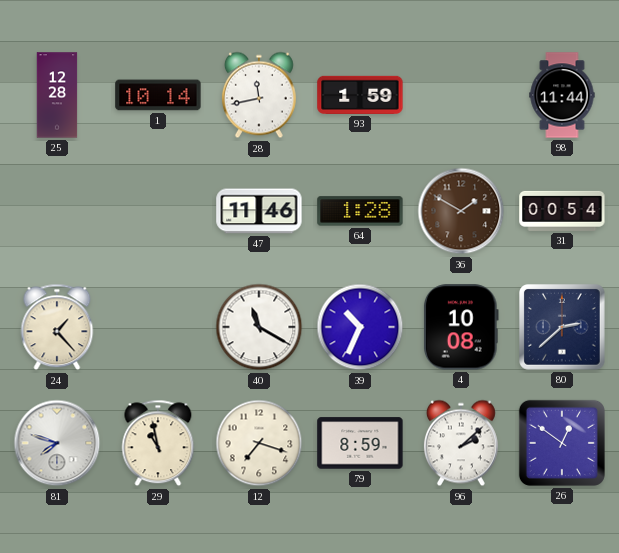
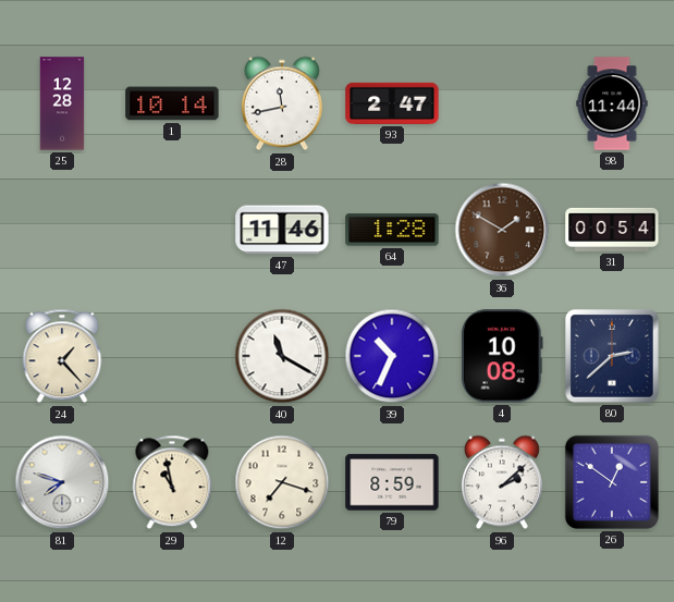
93: 1:59 -> 2:47 (392, 103)
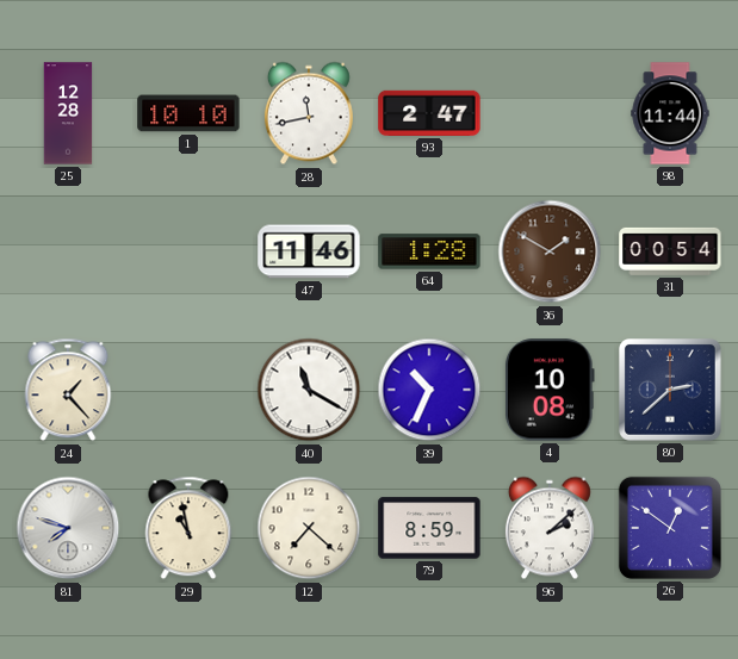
1: 10:14 -> 10:10 (188, 113)
12: 7:18 -> 7:22 (309, 528)
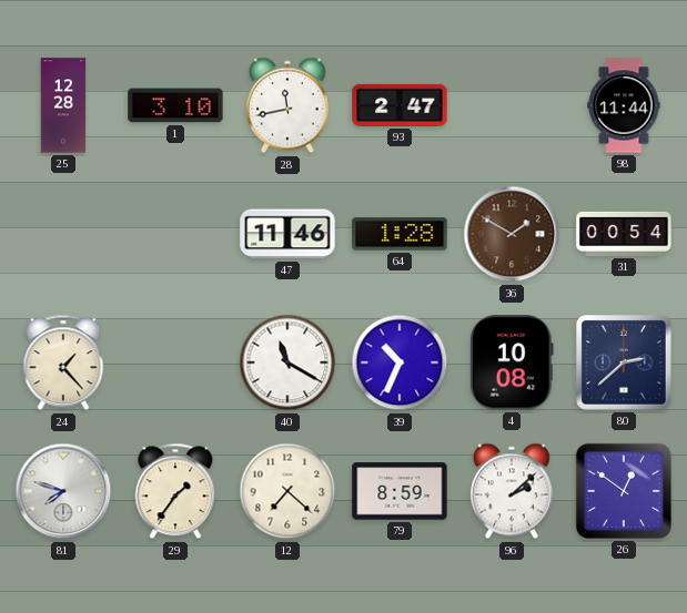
1: 10:10 -> 3:10 (175, 105)
29: 10:58 -> 1:36 (175, 491)
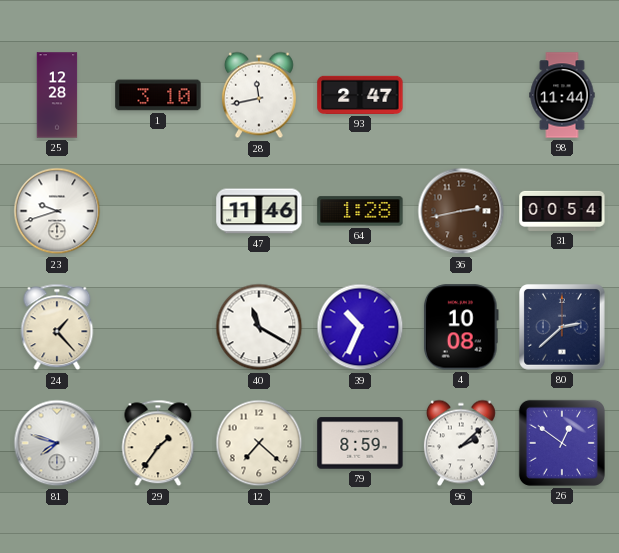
23: none -> 9:42 (57, 211)
36: 1:50 -> 2:43 (461, 211)
